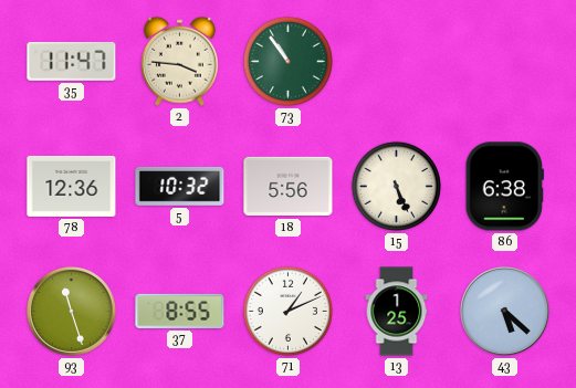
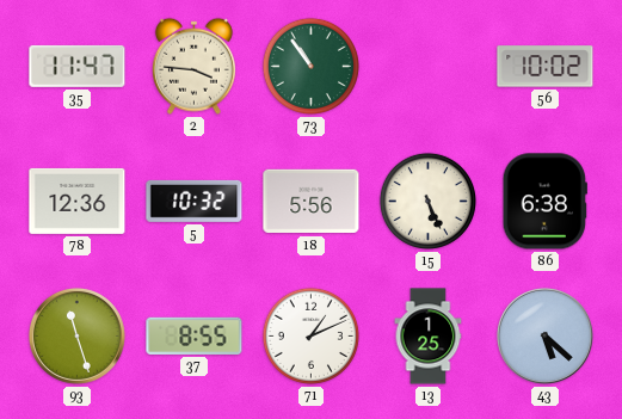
56: none -> 10:02 (546, 67)
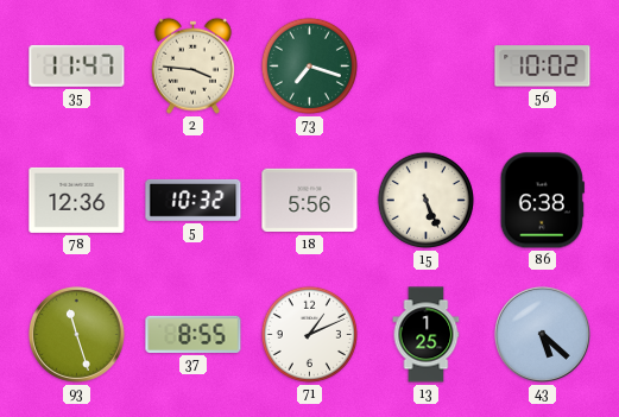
73: 10:54 -> 7:18 (309, 65)
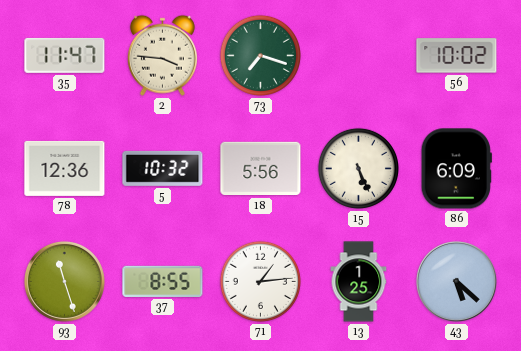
86: 6:38 -> 6:09 (456, 169)
71: 1:11 -> 1:14 (260, 281)
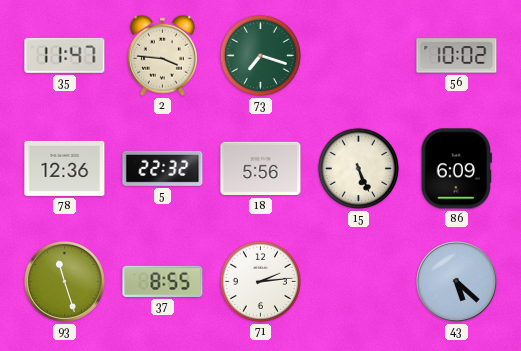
5: 10:32 -> 22:32 (163, 168)
71: 1:14 -> 2:14 (260, 281)
13: 1:25 -> none (359, 282)
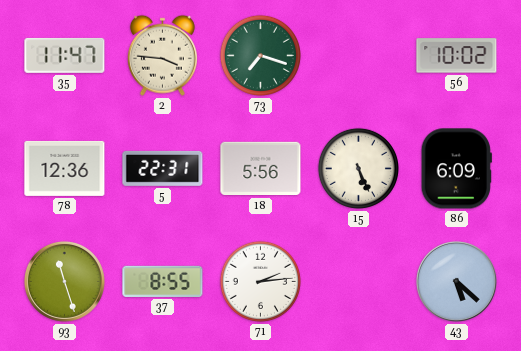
5: 22:32 -> 22:31 (163, 168)
